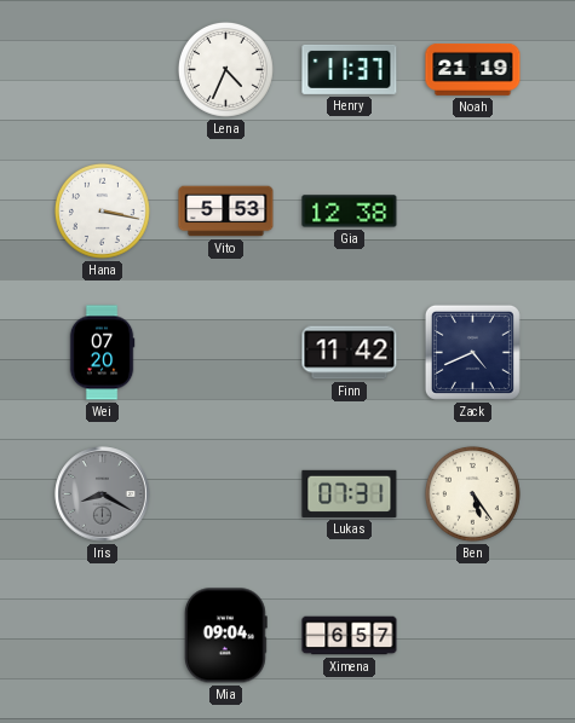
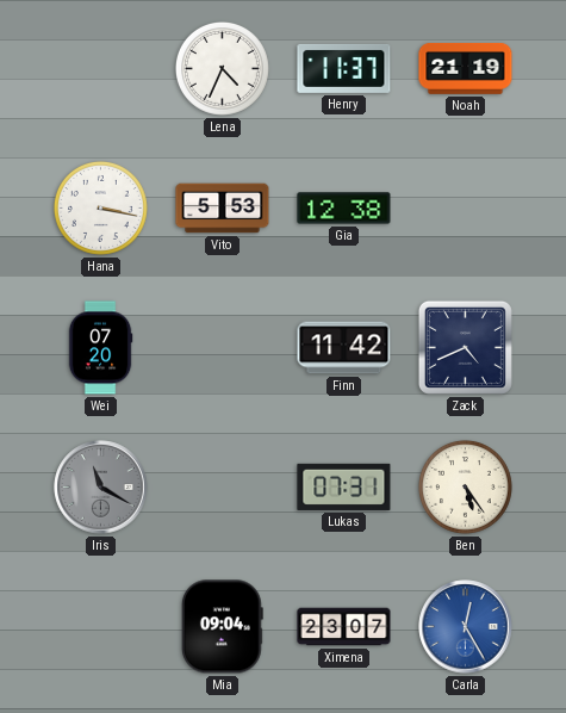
Iris: 8:20 -> 11:20 (101, 488)
Ximena: 6:57 -> 23:07 (344, 627)
Carla: none -> 12:25 (466, 627)
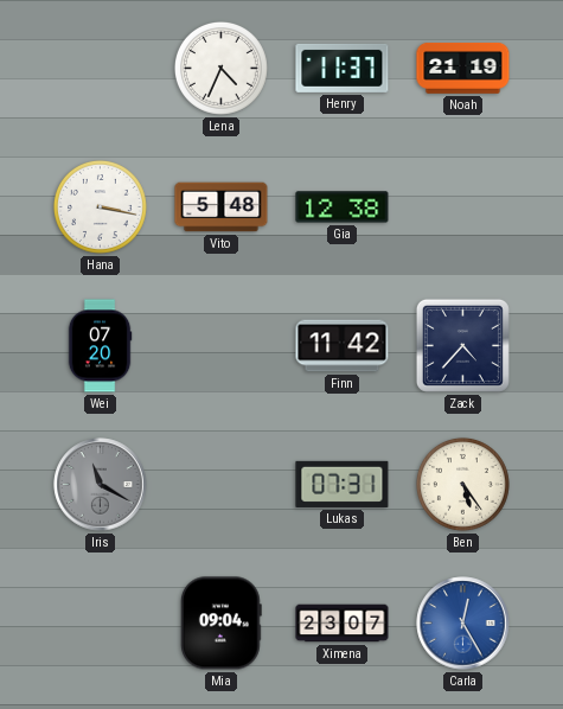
Vito: 5:53 -> 5:48 (222, 207)
Zack: 4:41 -> 4:37 (462, 345)
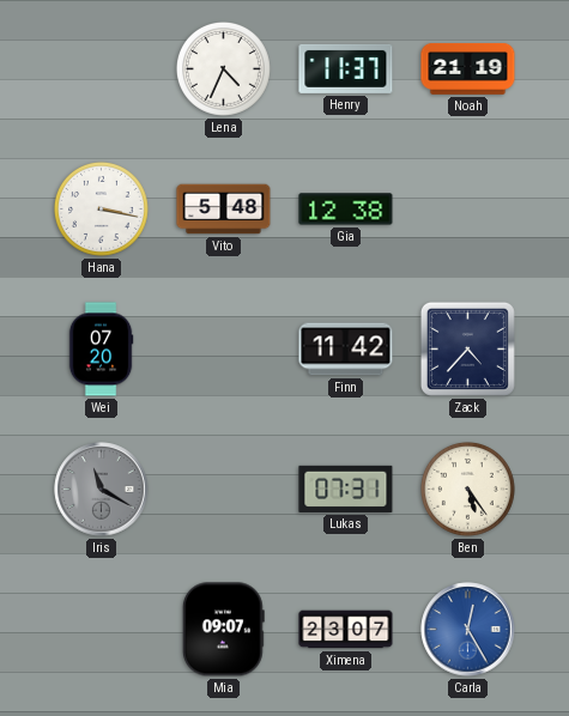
Mia: 09:04 -> 09:07 (223, 630)
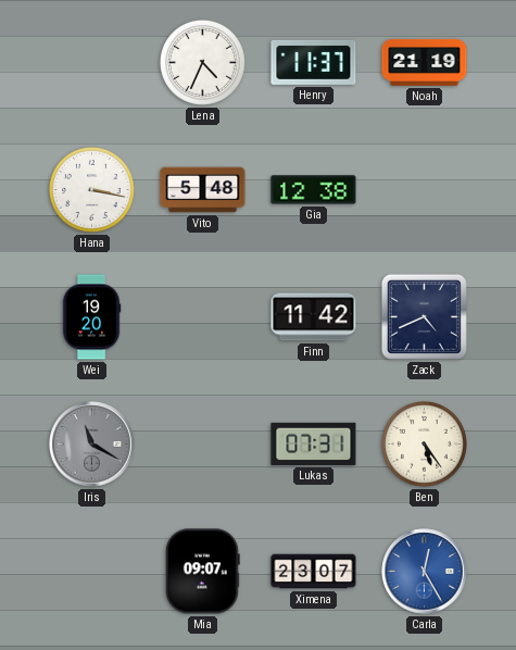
Wei: 07:20 -> 19:20 (91, 317)
Zack: 4:37 -> 4:41 (424, 316)
